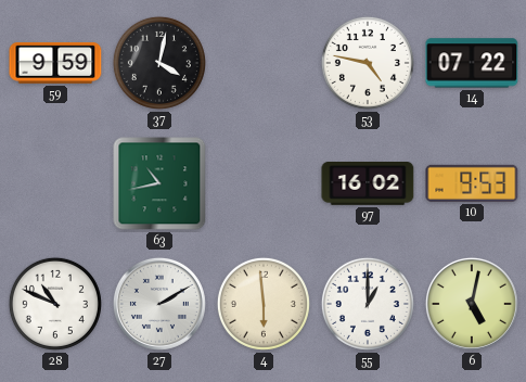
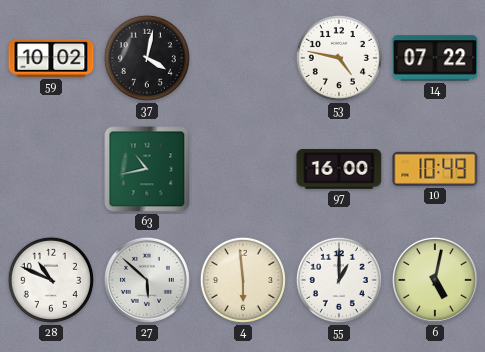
59: 9:59 -> 10:02 (51, 59)
97: 16:02 -> 16:00 (339, 170)
10: 9:53 -> 10:49 (435, 169)
27: 2:10 -> 5:52 (147, 280)
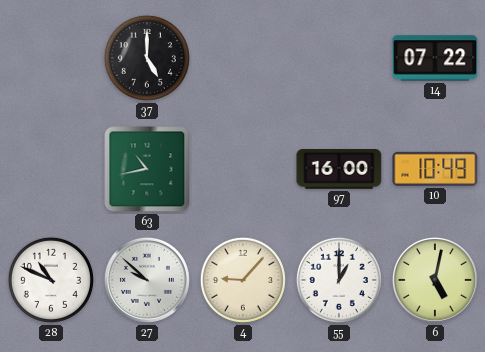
59: 10:02 -> none (51, 59)
37: 4:02 -> 5:00 (147, 58)
53: 4:47 -> none (339, 58)
27: 5:52 -> 9:52 (147, 280)
4: 5:59 -> 9:07 (243, 280)
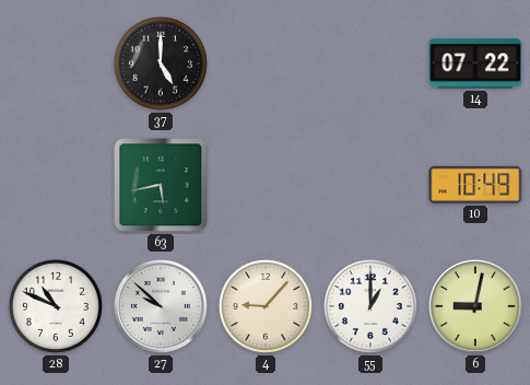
63: 10:43 -> 5:43 (161, 185)
97: 16:00 -> none (339, 170)
6: 5:02 -> 9:02 (475, 306)
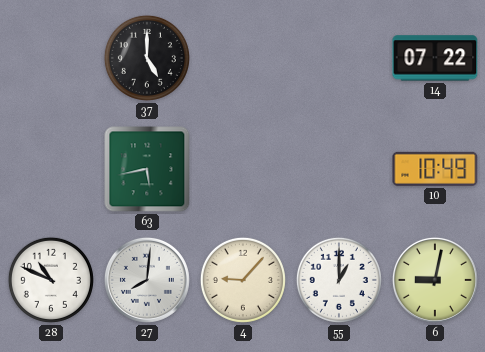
27: 9:52 -> 8:01 (147, 280)
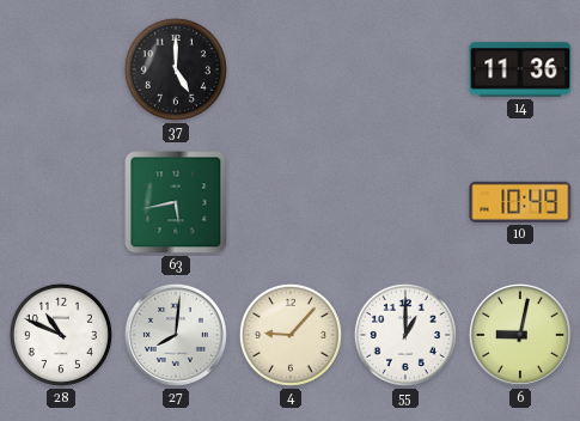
14: 07:22 -> 11:36 (520, 69)
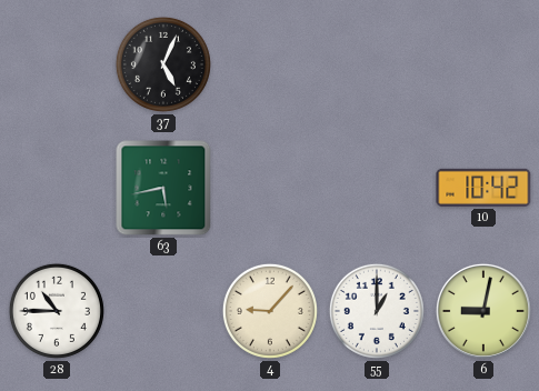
37: 5:00 -> 5:04 (163, 64)
14: 11:36 -> none (520, 69)
10: 10:49 -> 10:42 (483, 188)
28: 10:49 -> 10:45 (57, 311)
27: 8:01 -> none (176, 335)
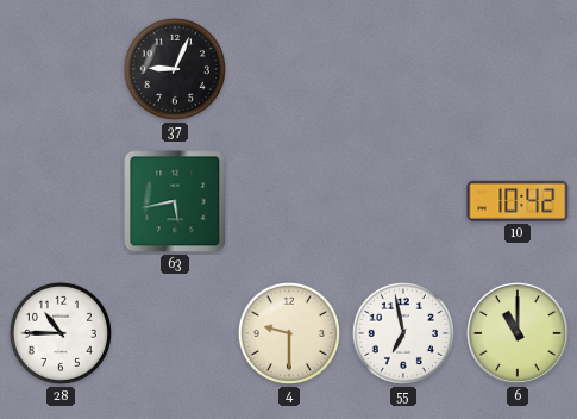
37: 5:04 -> 9:04 (175, 69)
4: 9:07 -> 9:30 (289, 333)
55: 1:00 -> 6:58 (403, 333)
6: 9:02 -> 11:00 (518, 333)
